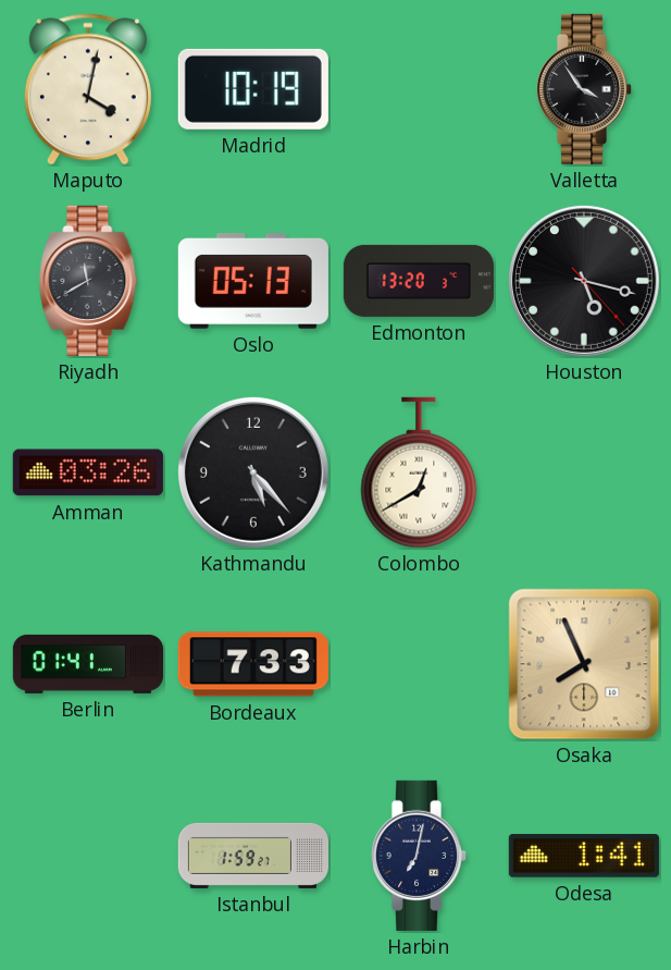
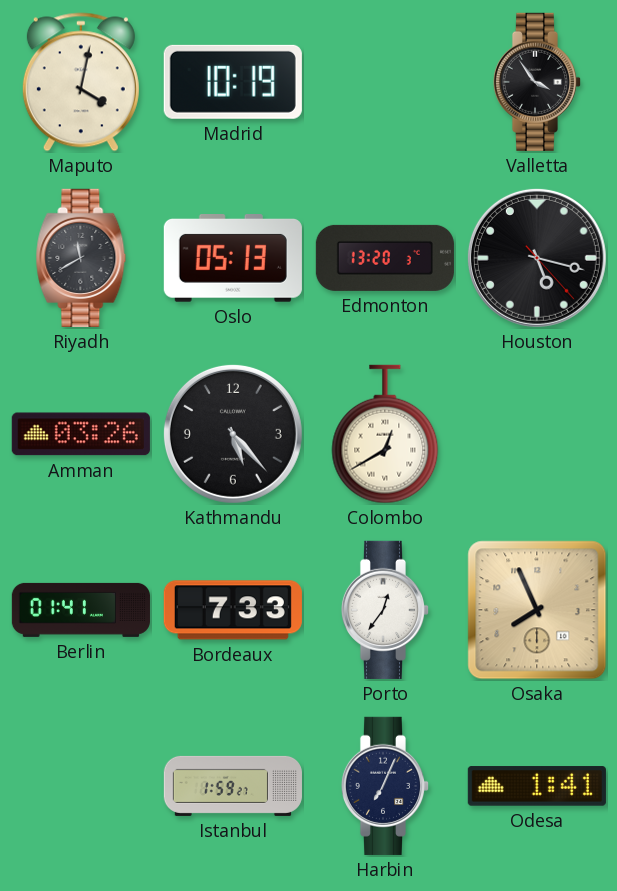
Porto: none -> 12:36 (385, 610)
Harbin: 7:02 -> 7:04 (385, 786)
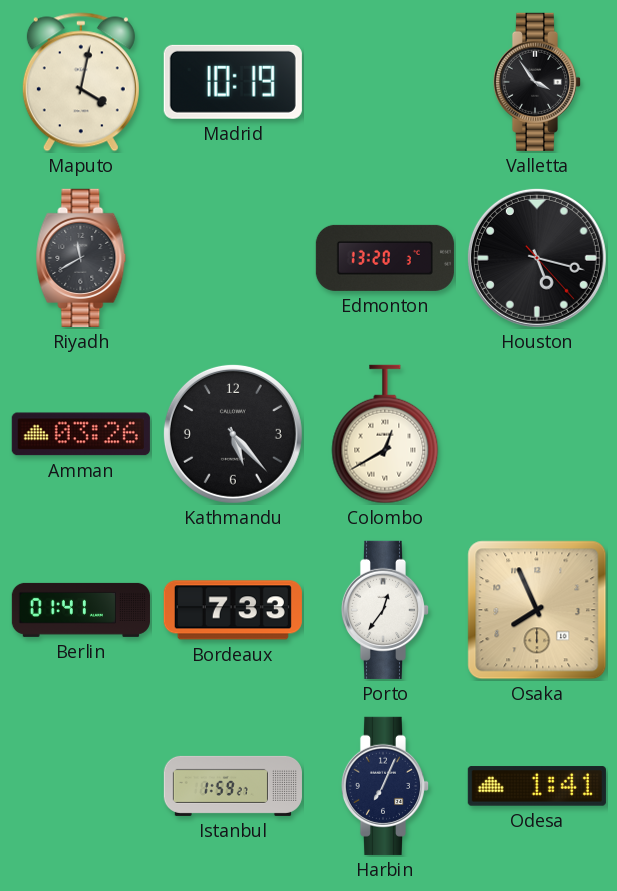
Oslo: 05:13 -> none (233, 259)
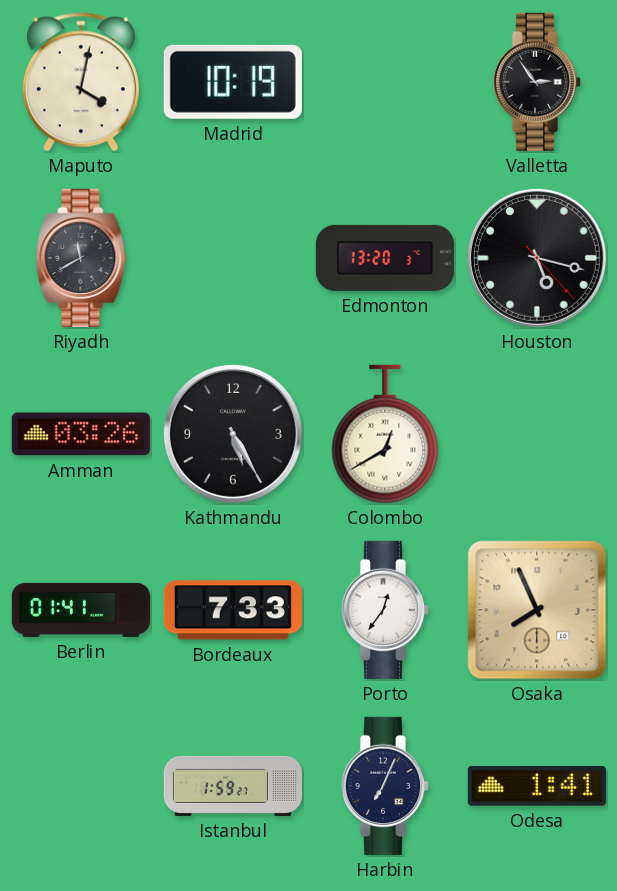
Valletta: 3:54 -> 2:54 (537, 82)
Kathmandu: 5:23 -> 5:25 (233, 434)
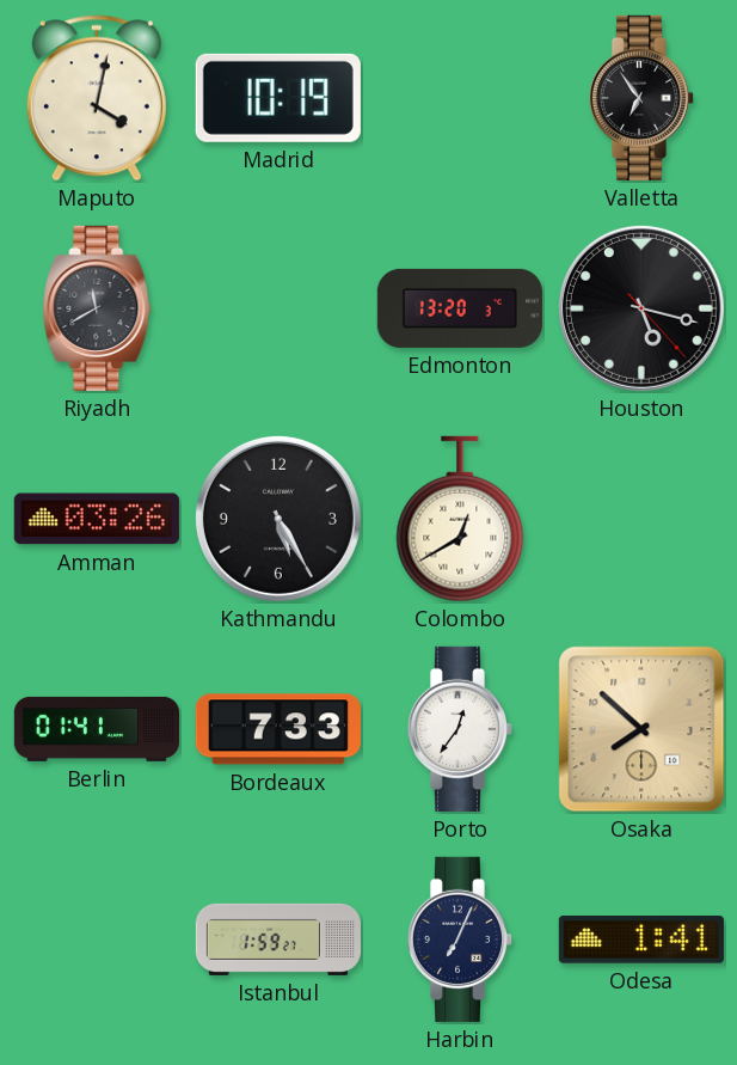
Valletta: 2:54 -> 6:54 (641, 98)
Osaka: 7:56 -> 7:52 (641, 729)
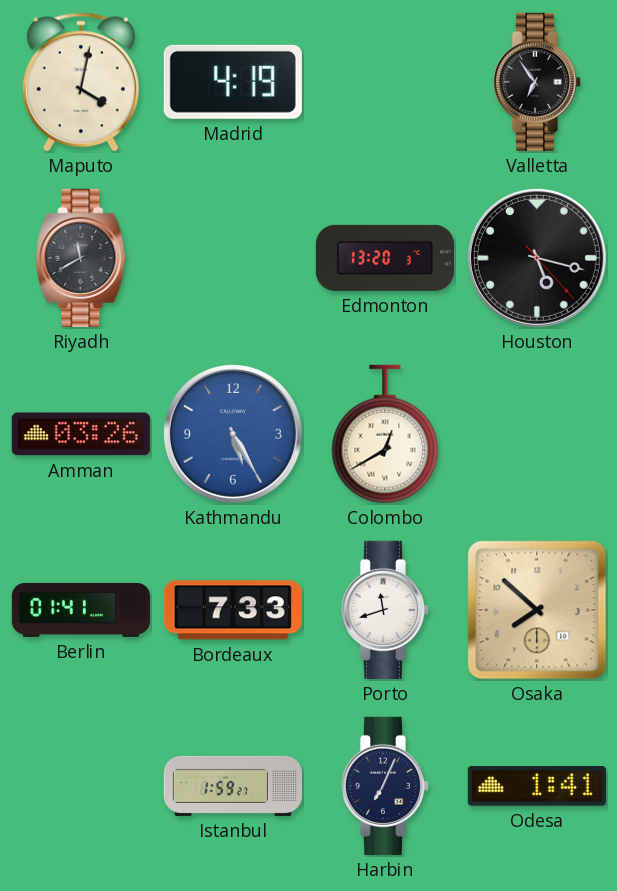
Madrid: 10:19 -> 4:19 (233, 82)
Kathmandu dial: black -> blue (233, 434)
Porto: 12:36 -> 11:42 (385, 610)
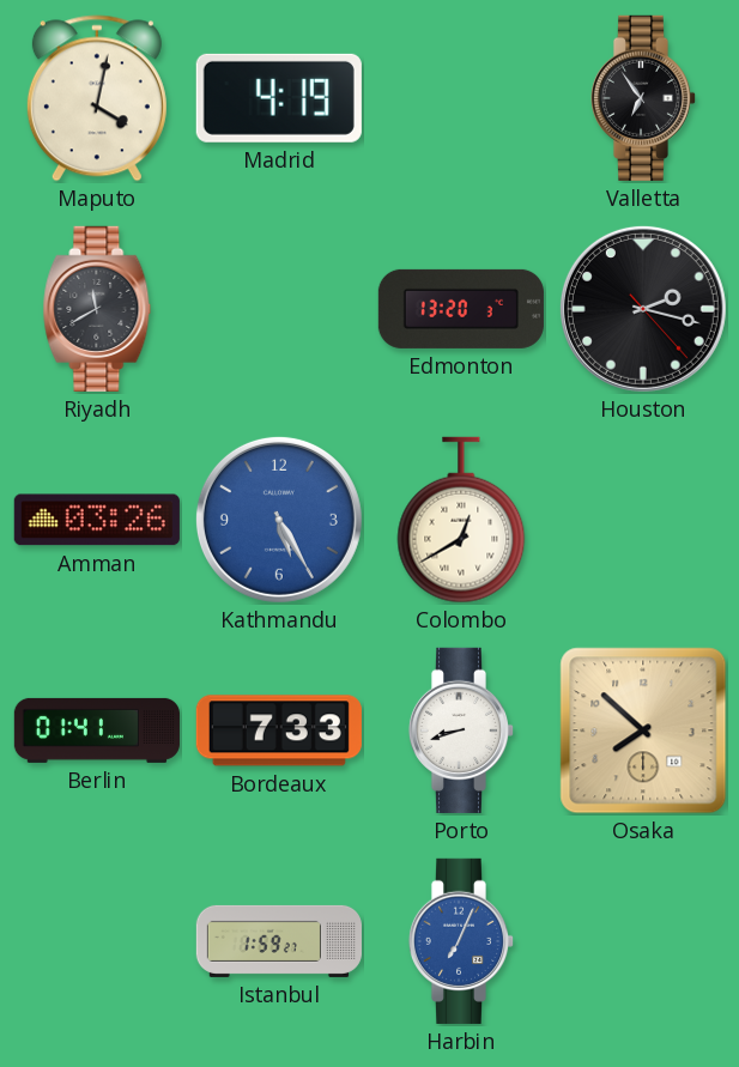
Houston: 5:17 -> 2:17 (643, 309)
Porto: 11:42 -> 8:42 (461, 730)
Harbin dial: navy -> blue (461, 941)
Odesa: 1:41 -> none (537, 786)
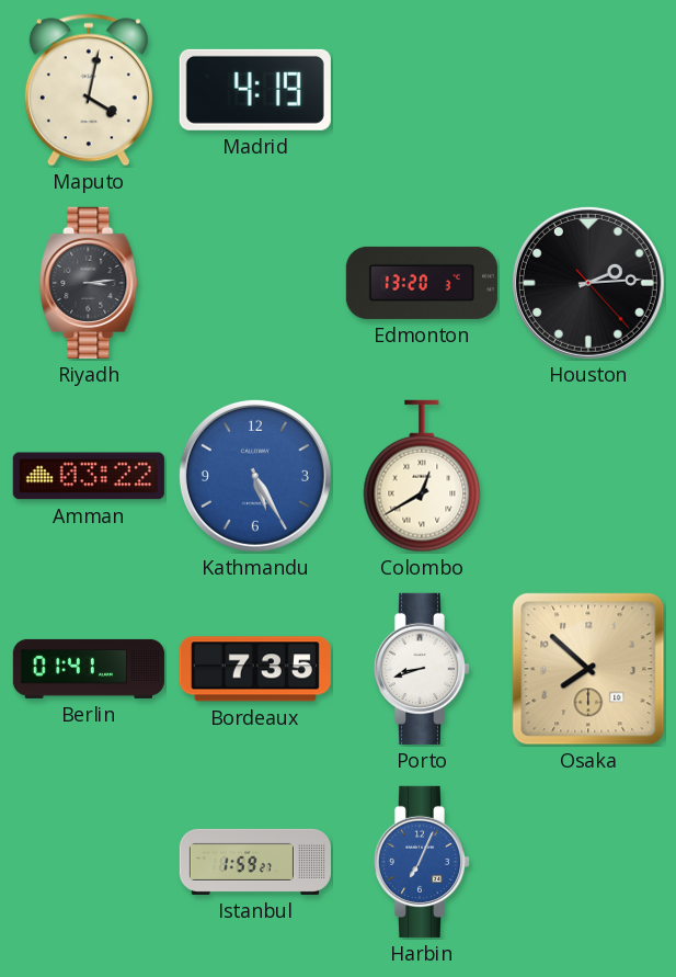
Valletta: 6:54 -> none (643, 98)
Riyadh: 11:40 -> 3:14 (89, 283)
Houston: 2:17 -> 2:14 (588, 283)
Amman: 03:26 -> 03:22 (89, 476)
Bordeaux: 7:33 -> 7:35 (255, 669)
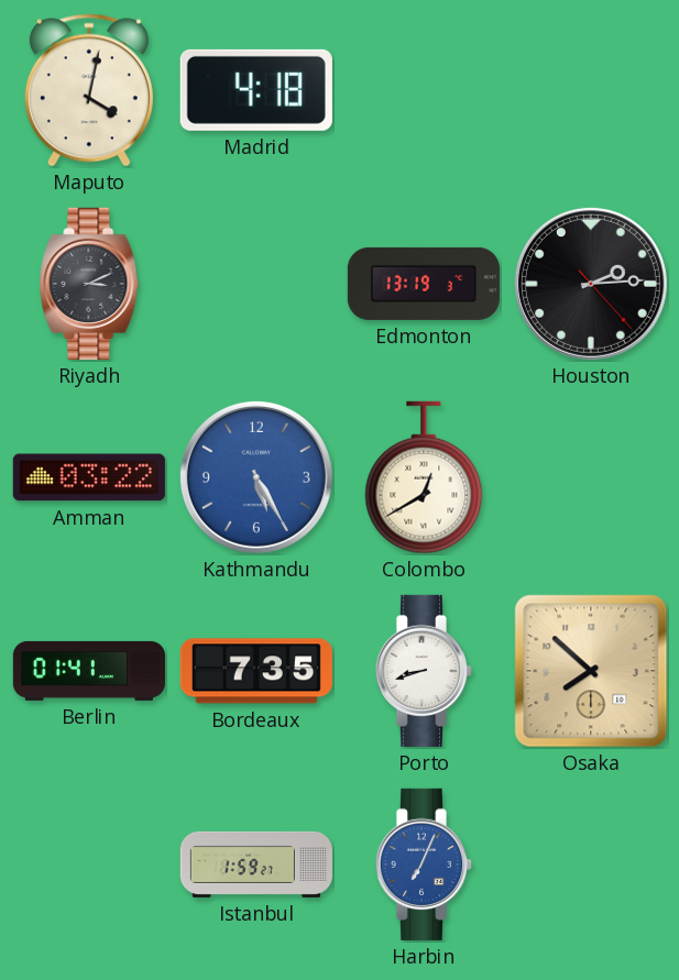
Madrid: 4:19 -> 4:18 (256, 90)
Riyadh: 3:14 -> 3:11 (89, 284)
Edmonton: 13:20 -> 13:19 (424, 284)
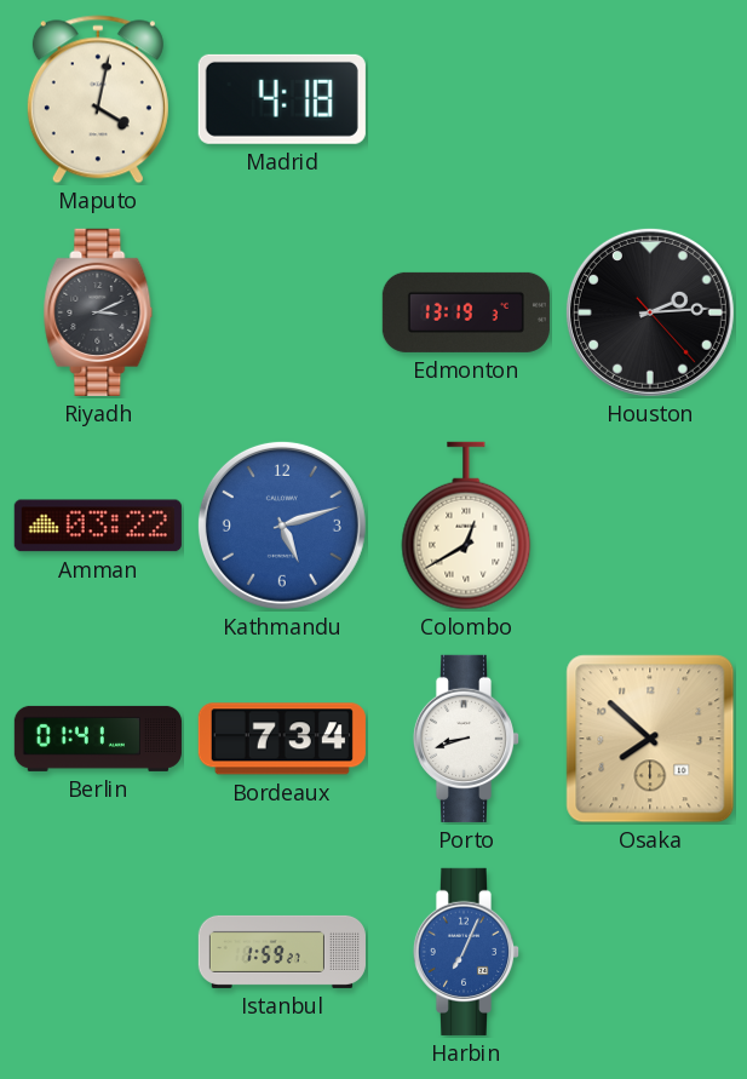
Kathmandu: 5:25 -> 5:12 (282, 526)
Bordeaux: 7:35 -> 7:34 (282, 739)
